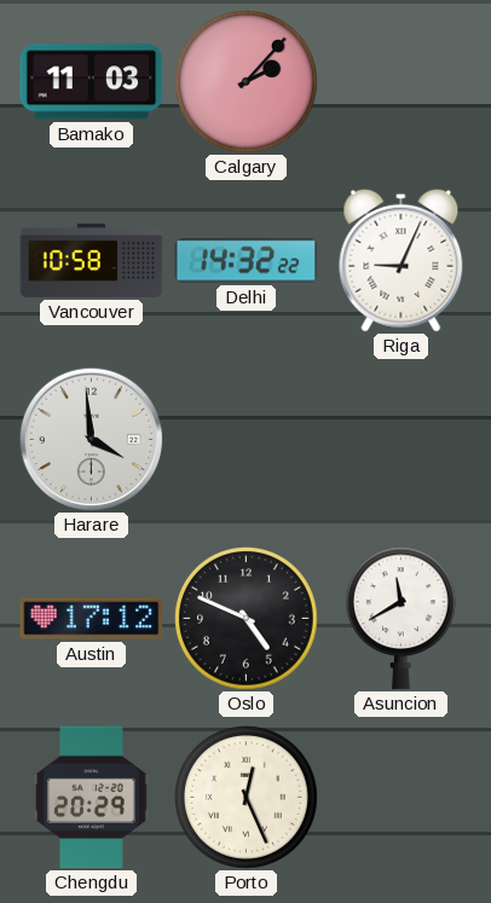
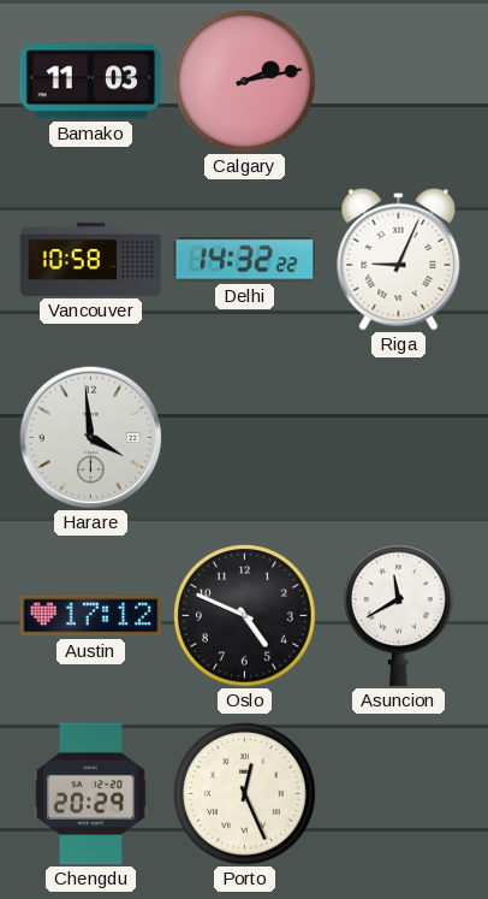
Calgary: 2:07 -> 2:13 (245, 82)
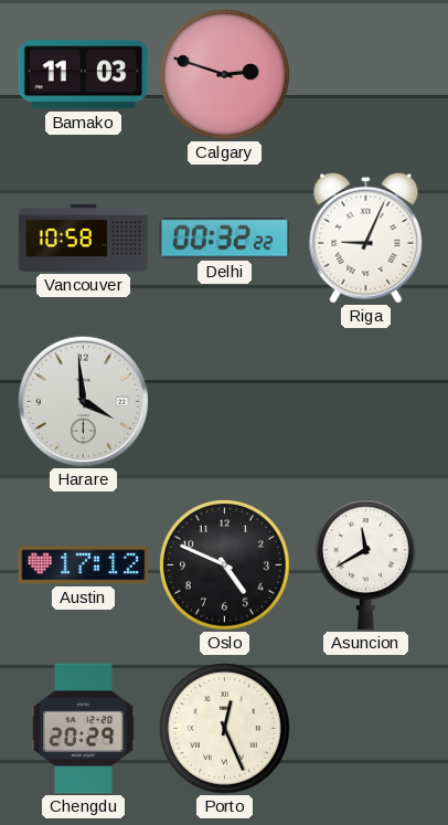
Calgary: 2:13 -> 2:48 (225, 75)
Delhi: 14:32 -> 00:32 (225, 239)
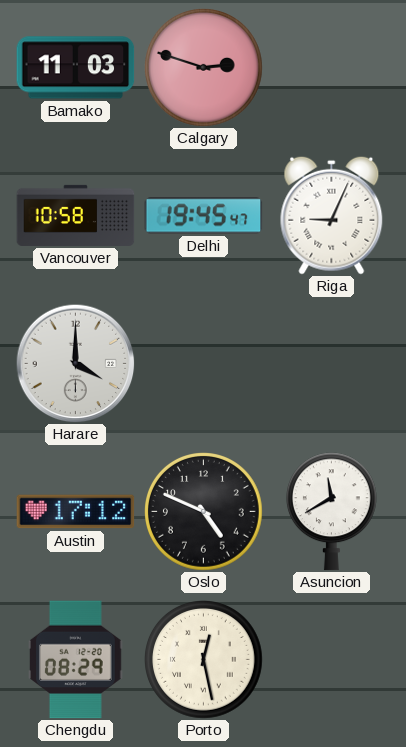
Delhi: 00:32 -> 19:45 (204, 216)
Harare: 3:59 -> 4:00 (75, 363)
Chengdu: 20:29 -> 08:29 (76, 660)
Porto: 12:26 -> 12:28 (204, 660)
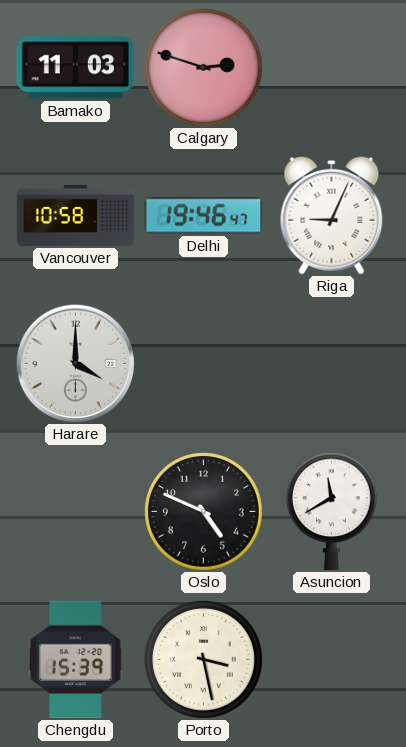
Delhi: 19:45 -> 19:46 (204, 216)
Austin: 17:12 -> none (76, 512)
Chengdu: 08:29 -> 15:39 (76, 660)
Porto: 12:28 -> 3:28 (204, 660)
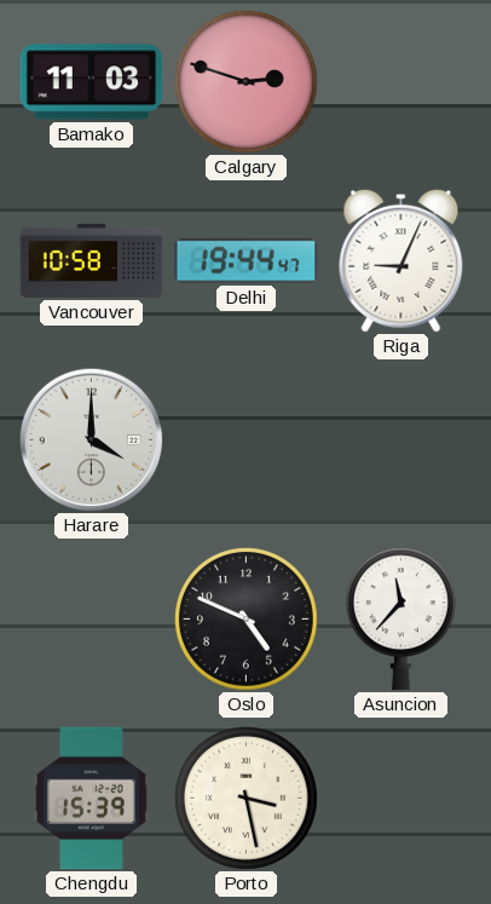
Delhi: 19:46 -> 19:44 (247, 261)
Asuncion: 11:40 -> 11:37 (400, 620)
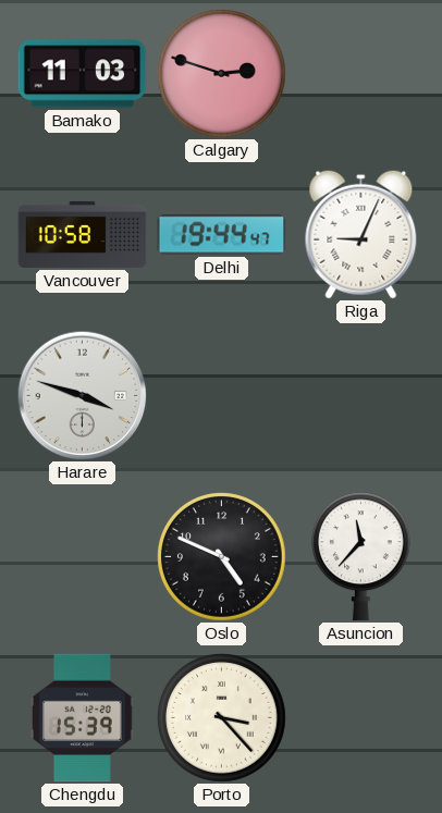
Harare: 4:00 -> 3:48 (82, 395)
Porto: 3:28 -> 3:23 (222, 718)
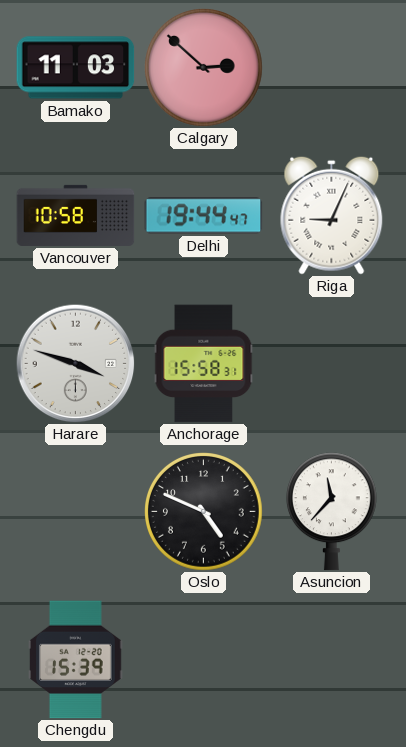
Calgary: 2:48 -> 2:52 (204, 68)
Anchorage: none -> 15:58 (204, 364)
Porto: 3:23 -> none (222, 718)
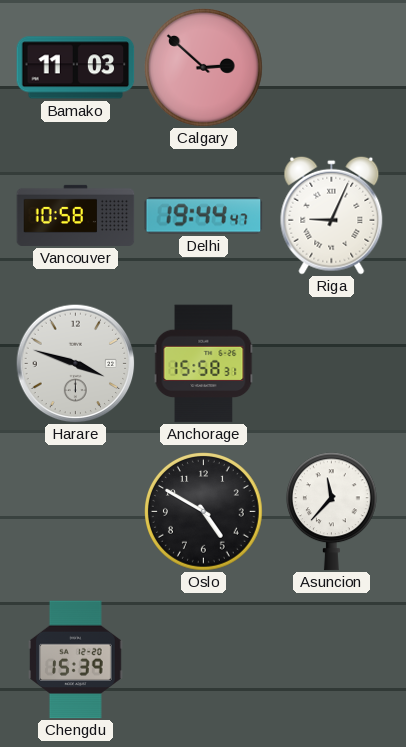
Oslo: 4:49 -> 4:50 (204, 512)
